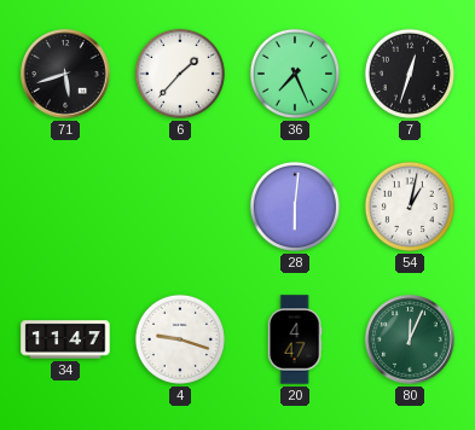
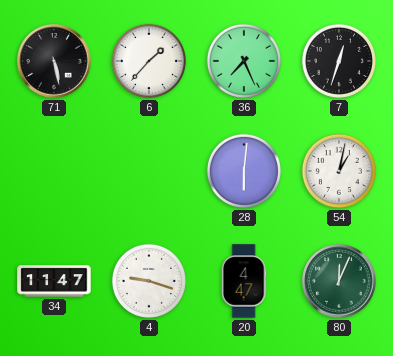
71: 5:42 -> 5:28 (54, 61)
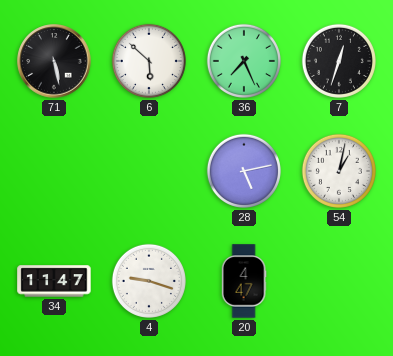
6: 1:37 -> 5:52 (149, 61)
28: 6:01 -> 5:13 (244, 171)
80: 12:04 -> none (339, 281)
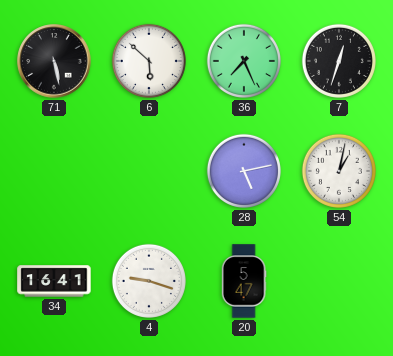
34: 11:47 -> 16:41 (54, 281)
20: 4:47 -> 5:47 (244, 281)
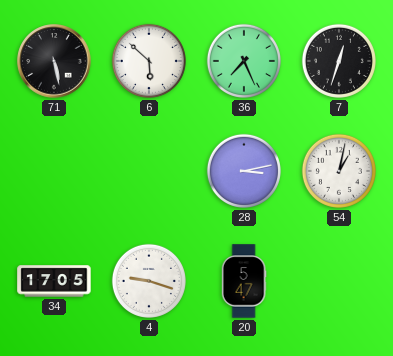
28: 5:13 -> 3:13 (244, 171)
34: 16:41 -> 17:05 (54, 281)
